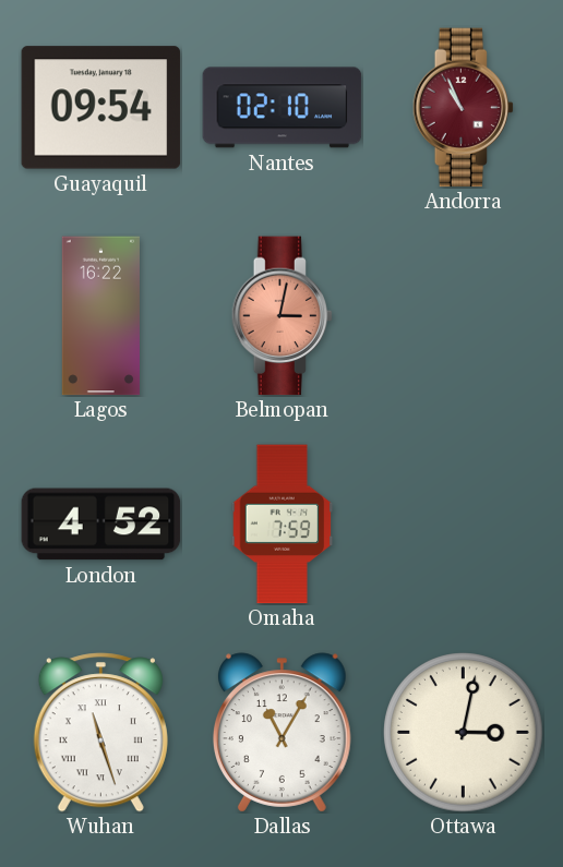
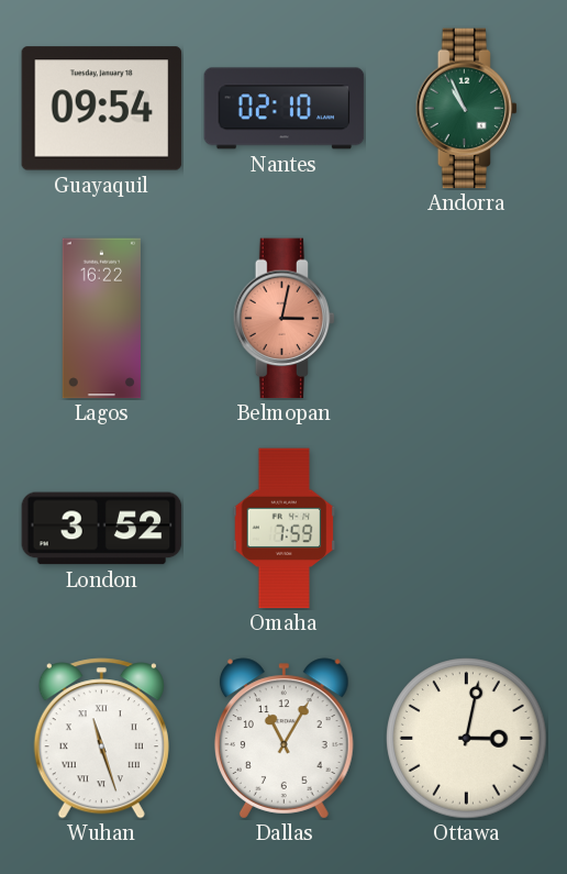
Andorra dial: burgundy -> green (467, 109)
London: 4:52 -> 3:52 (102, 529)
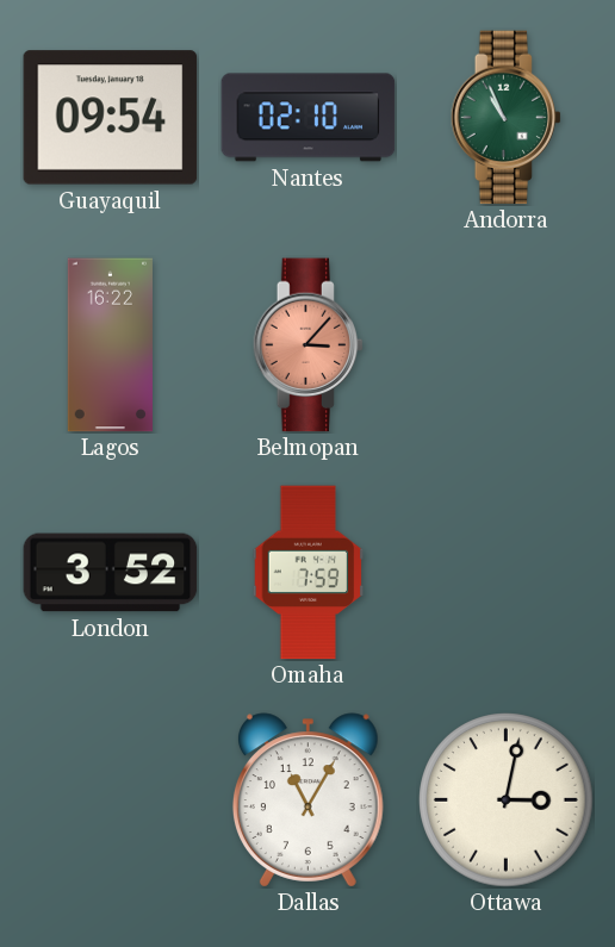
Belmopan: 3:02 -> 3:07 (309, 345)
Wuhan: 11:27 -> none (101, 739)
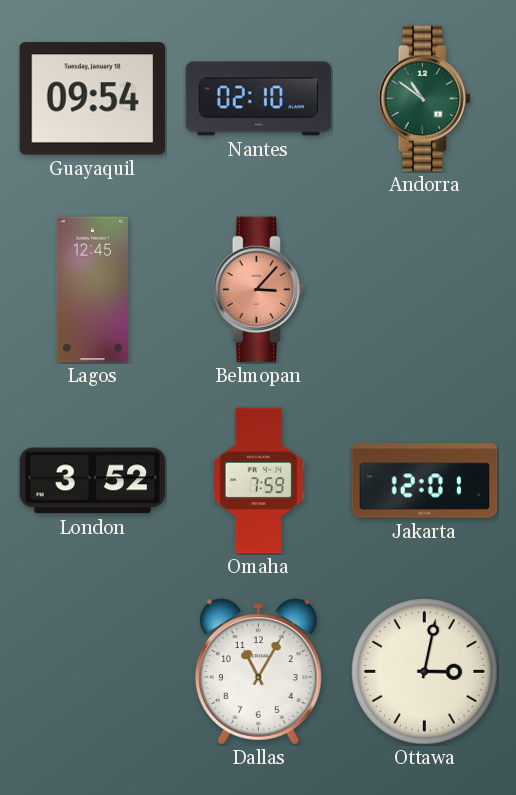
Andorra: 10:56 -> 10:51 (425, 99)
Lagos: 16:22 -> 12:45 (92, 290)
Jakarta: none -> 12:01 (425, 481)
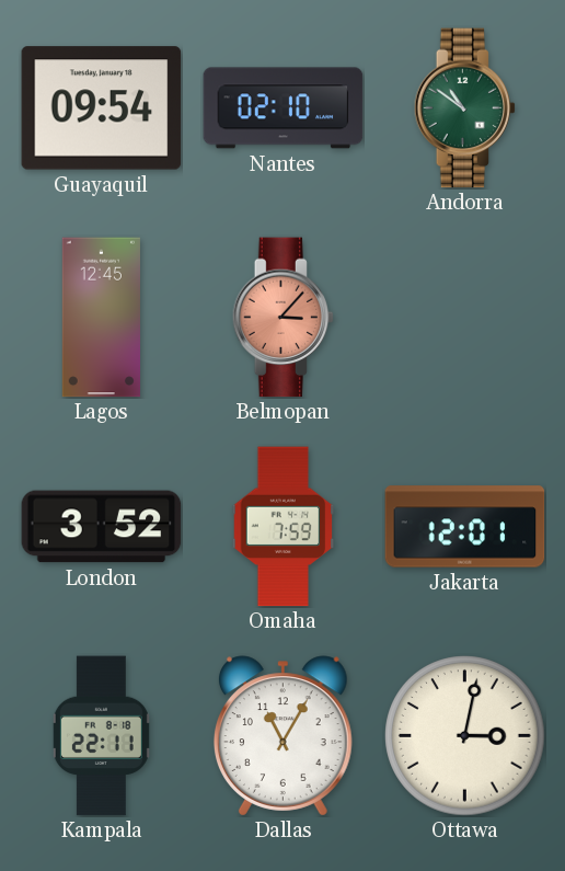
Kampala: none -> 22:11 (101, 736)
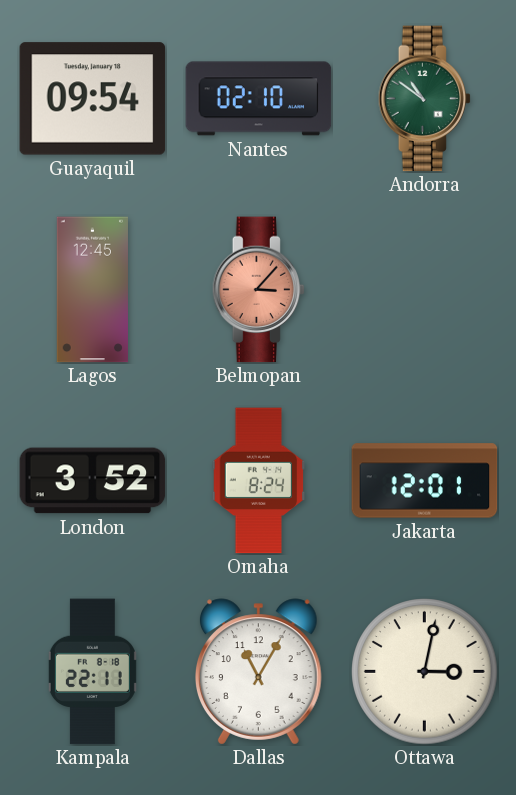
Omaha: 7:59 -> 8:24 (259, 481)
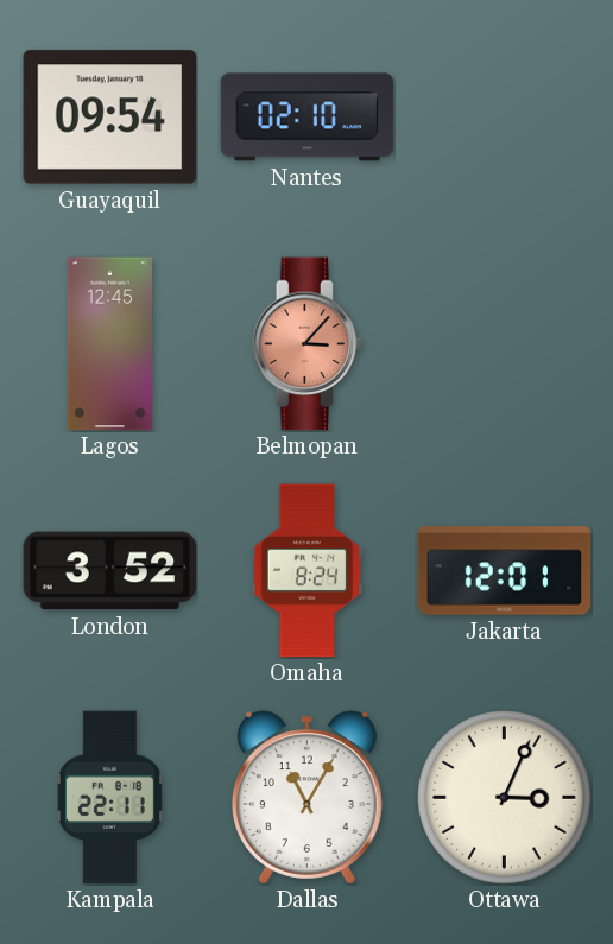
Andorra: 10:51 -> none (425, 99)
Ottawa: 3:02 -> 3:04 (505, 798)
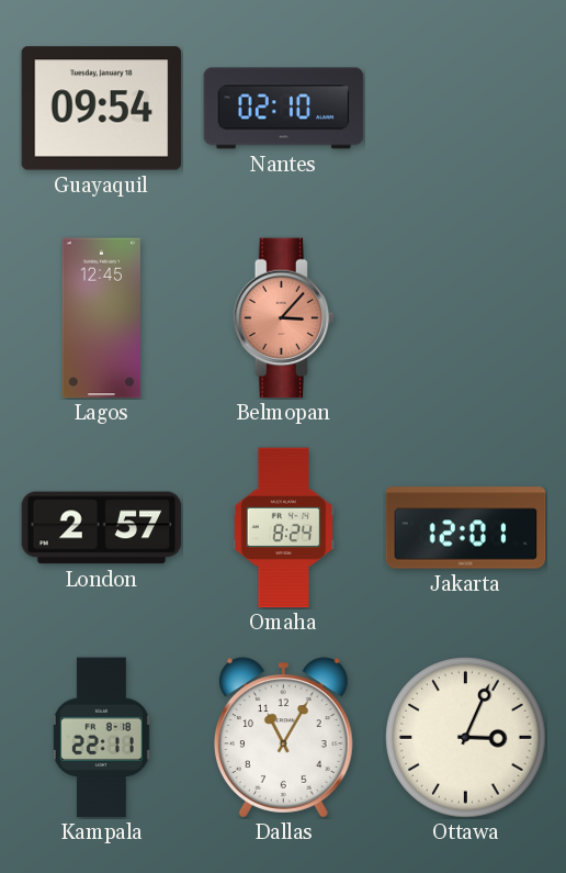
London: 3:52 -> 2:57 (102, 528)
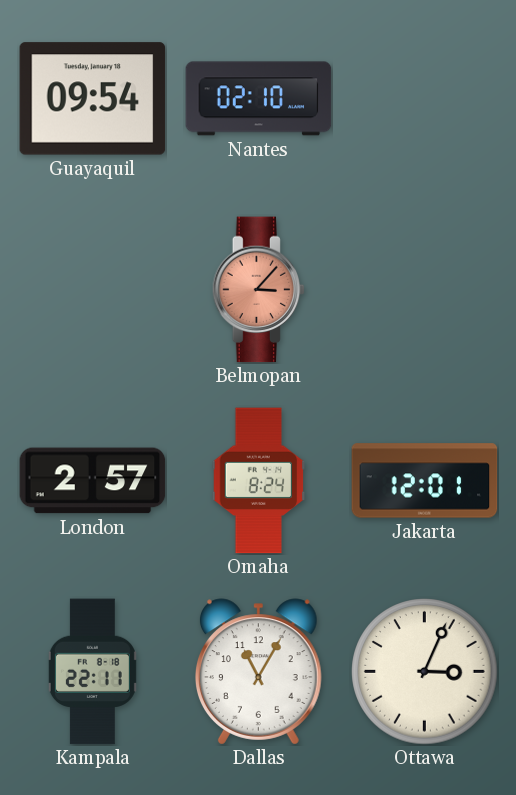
Lagos: 12:45 -> none (101, 318)
